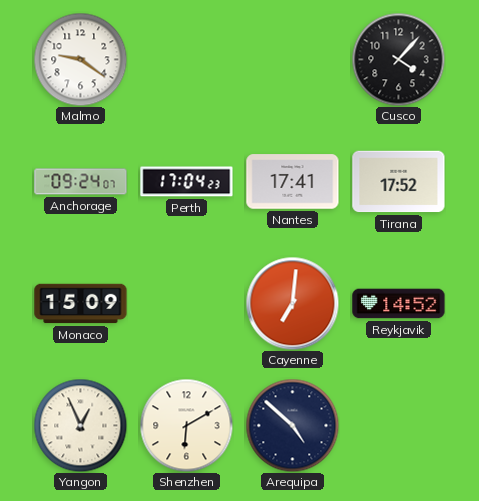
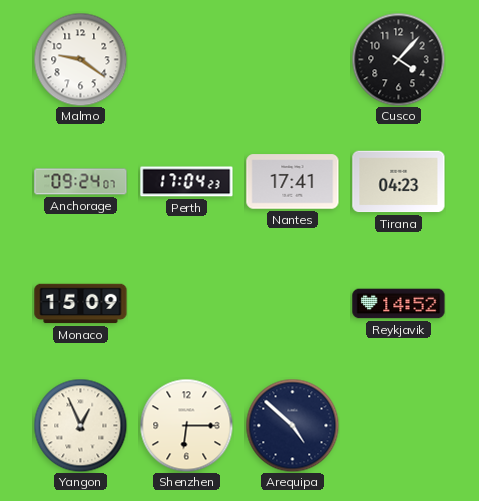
Tirana: 17:52 -> 04:23 (399, 182)
Cayenne: 7:01 -> none (292, 303)
Shenzhen: 6:10 -> 6:15 (186, 425)
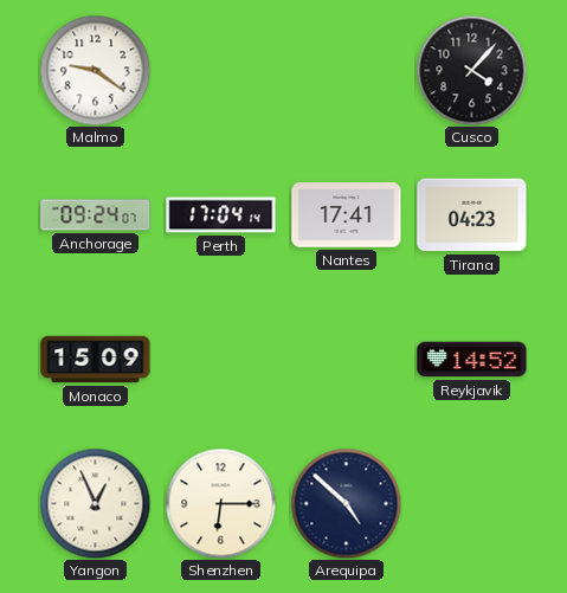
Perth: 17:04:23 -> 17:04:14 (221, 215)
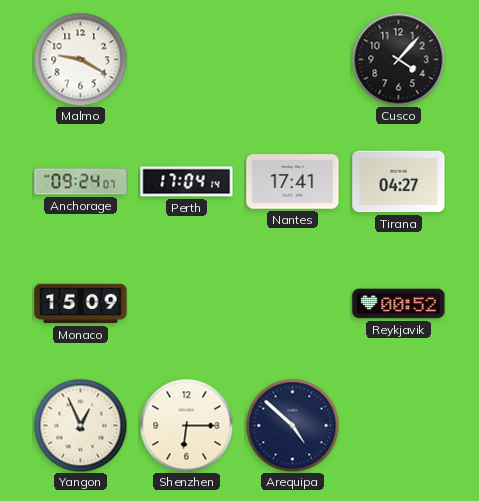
Malmo: 9:21 -> 9:20 (80, 59)
Tirana: 04:23 -> 04:27 (399, 182)
Reykjavik: 14:52 -> 00:52 (399, 304)
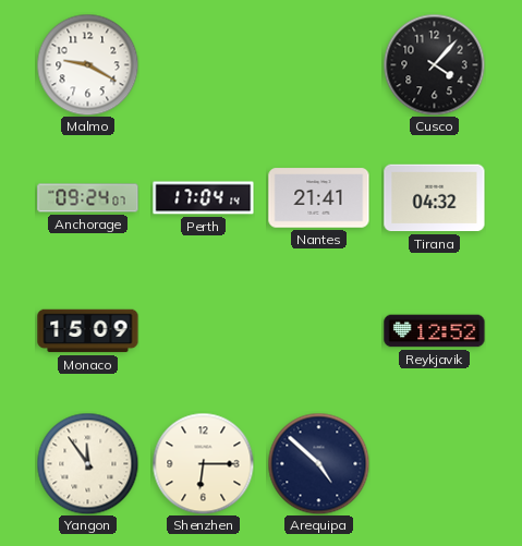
Nantes: 17:41 -> 21:41 (319, 198)
Tirana: 04:27 -> 04:32 (435, 198)
Reykjavik: 00:52 -> 12:52 (435, 331)
Yangon: 12:56 -> 11:54 (87, 463)
